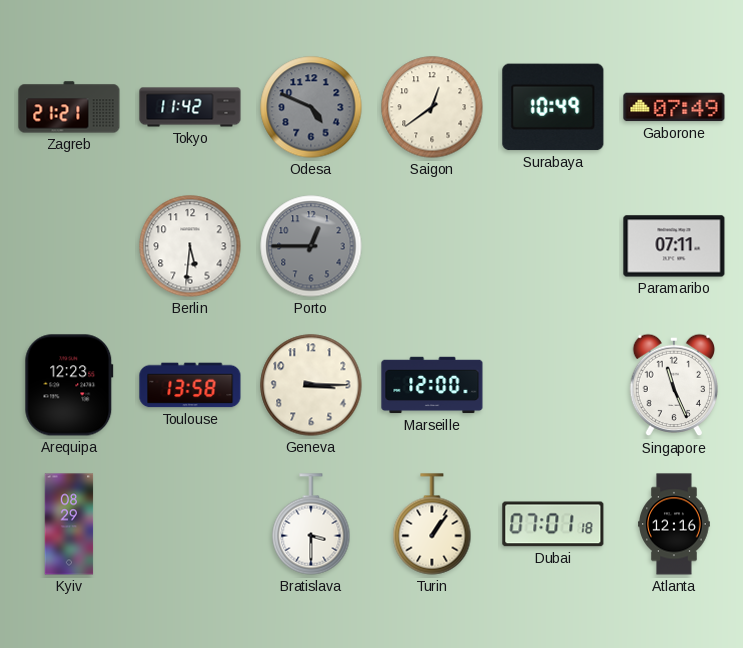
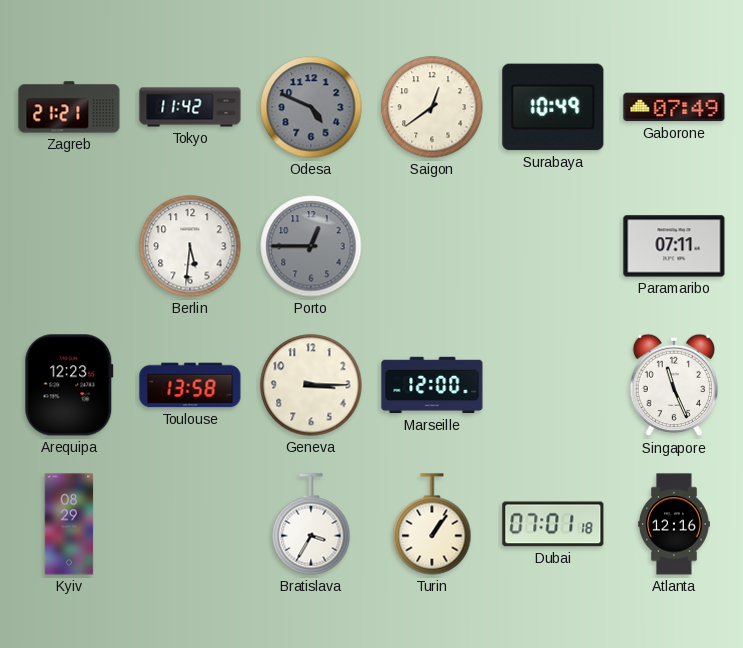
Bratislava: 3:30 -> 3:35 (311, 524)
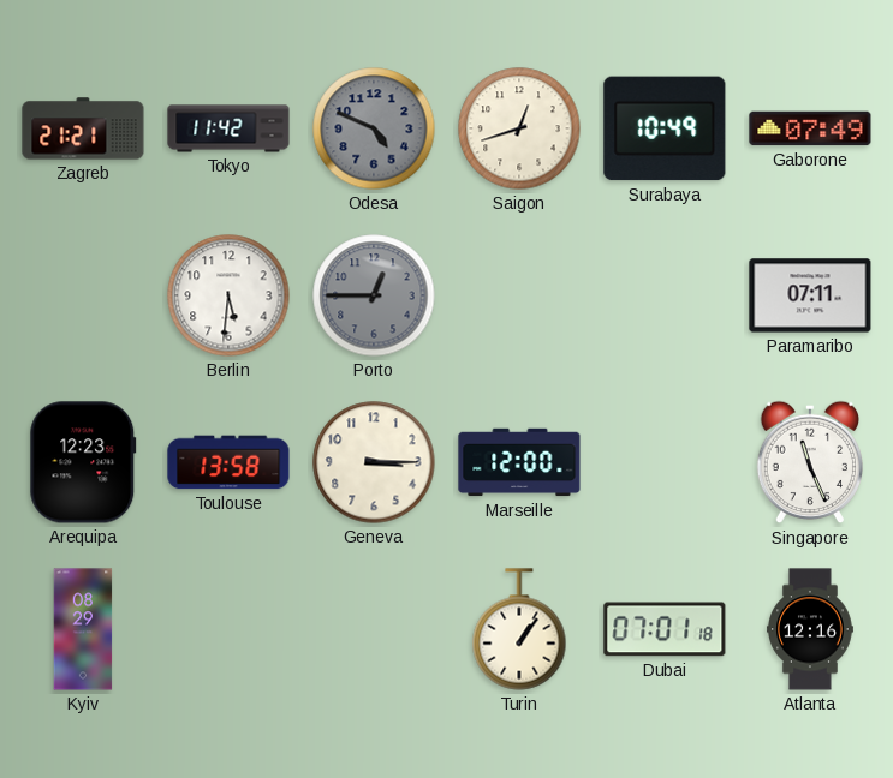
Saigon: 12:39 -> 12:42 (519, 128)
Bratislava: 3:35 -> none (311, 524)
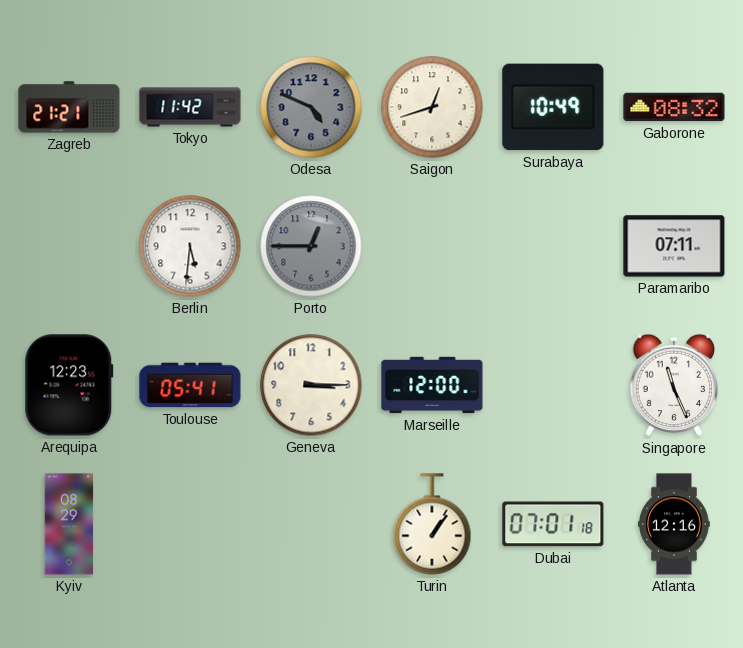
Gaborone: 07:49 -> 08:32 (674, 107)
Toulouse: 13:58 -> 05:41 (190, 385)
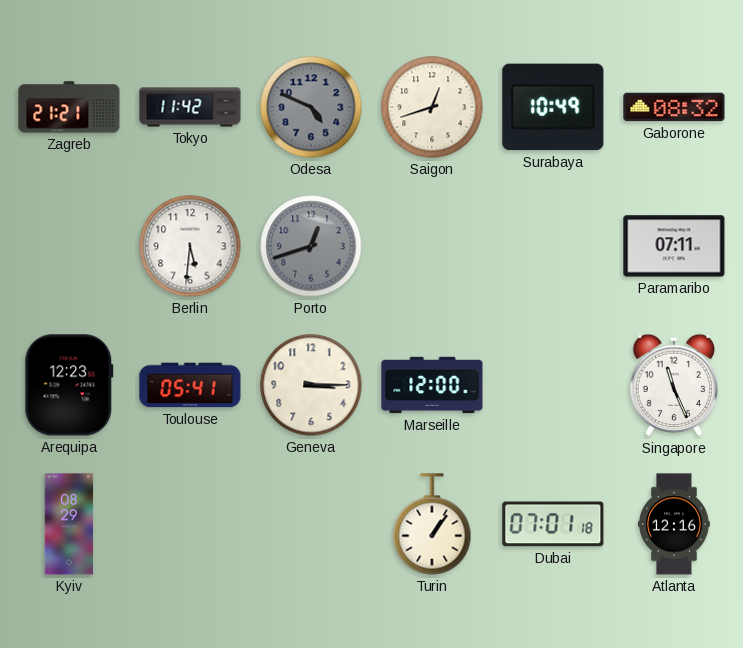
Porto: 12:45 -> 12:42 (311, 246)
